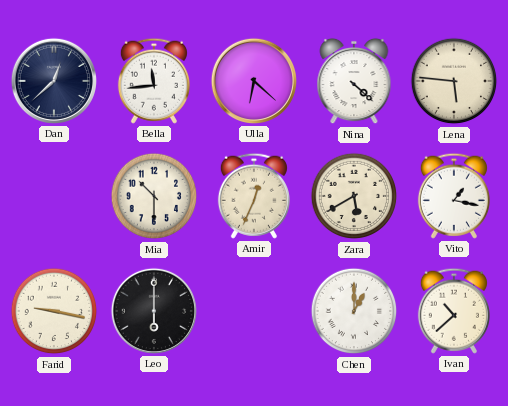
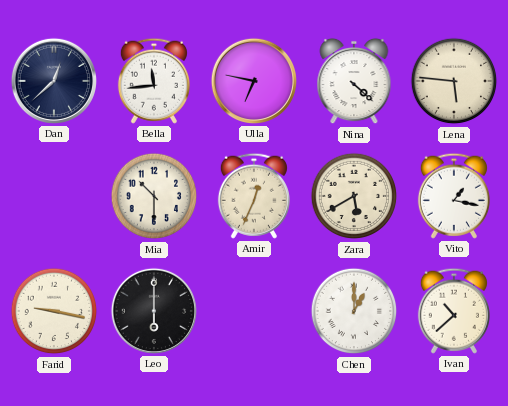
Ulla: 6:22 -> 6:47 (254, 81)
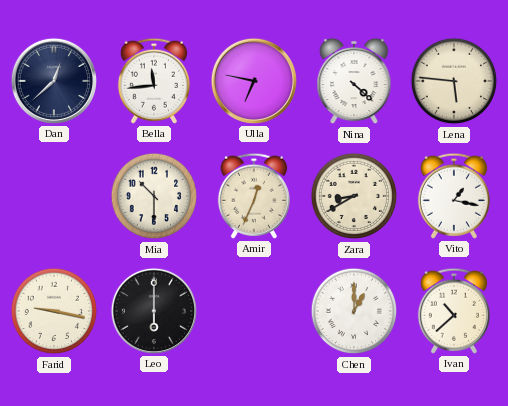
Zara: 5:40 -> 8:40 (354, 196)
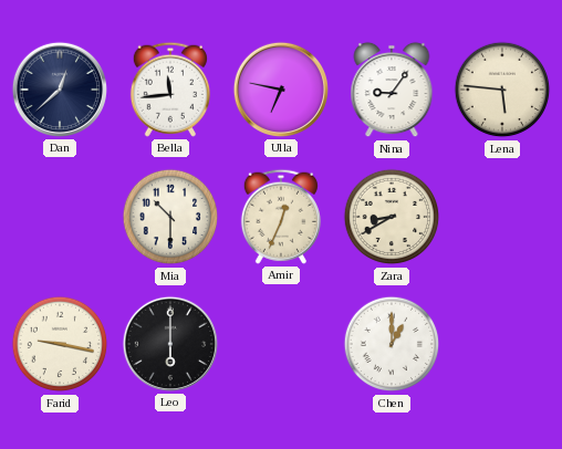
Nina: 4:22 -> 9:06 (392, 90)
Vito: 1:17 -> none (454, 196)
Ivan: 10:38 -> none (454, 311)
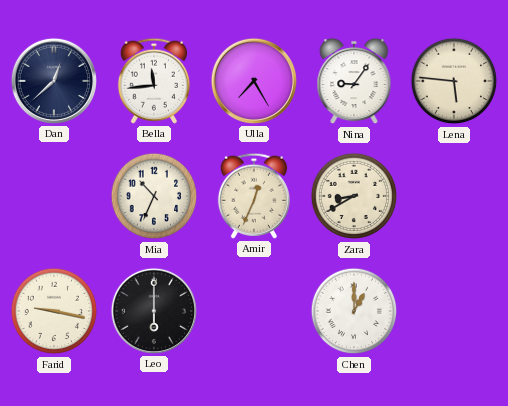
Ulla: 6:47 -> 7:25 (254, 81)
Mia: 10:30 -> 10:34 (154, 196)
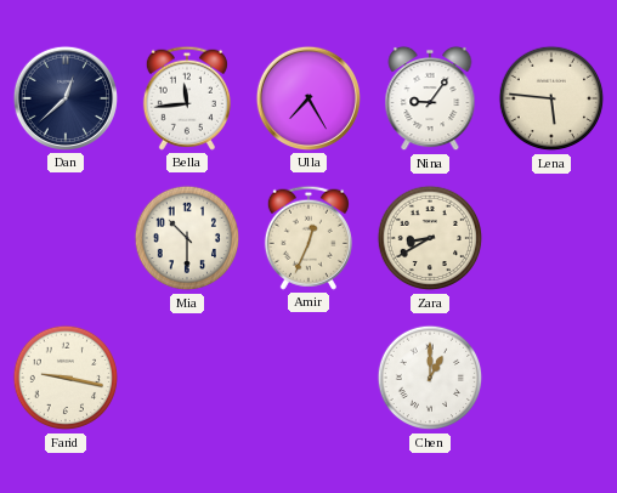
Mia: 10:34 -> 10:30 (187, 238)
Leo: 6:00 -> none (154, 311)
